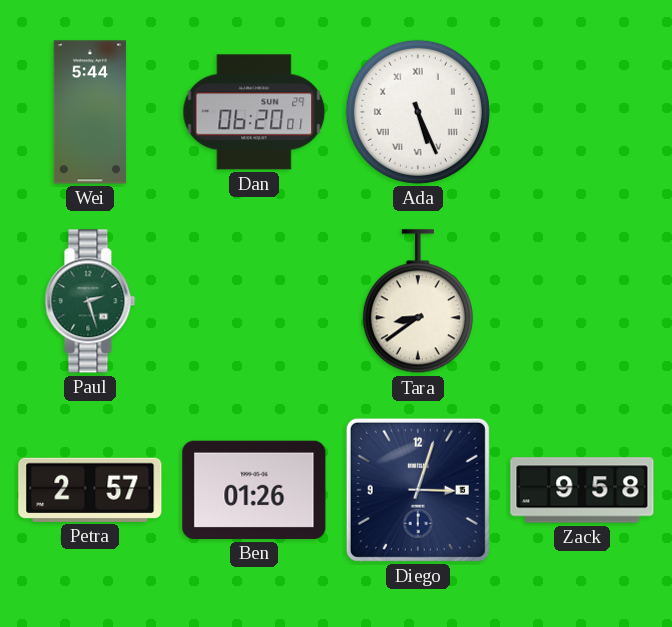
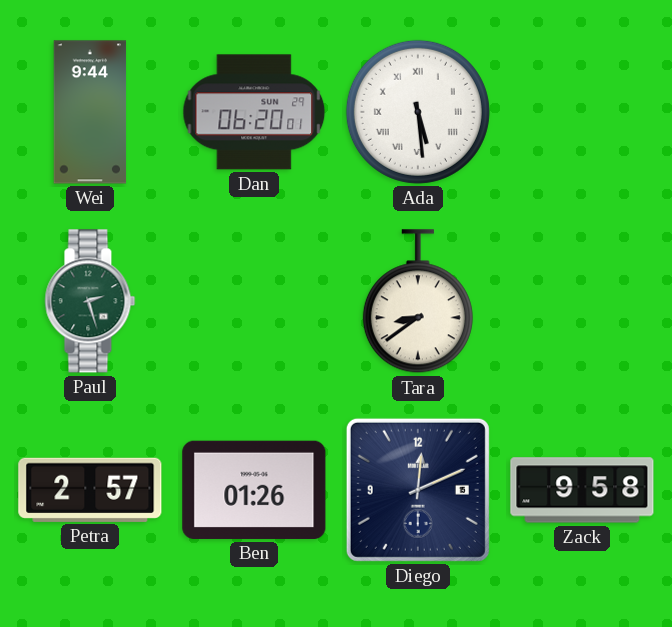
Wei: 5:44 -> 9:44 (90, 112)
Ada: 5:26 -> 5:29 (418, 112)
Diego: 3:03 -> 12:11 (418, 490)
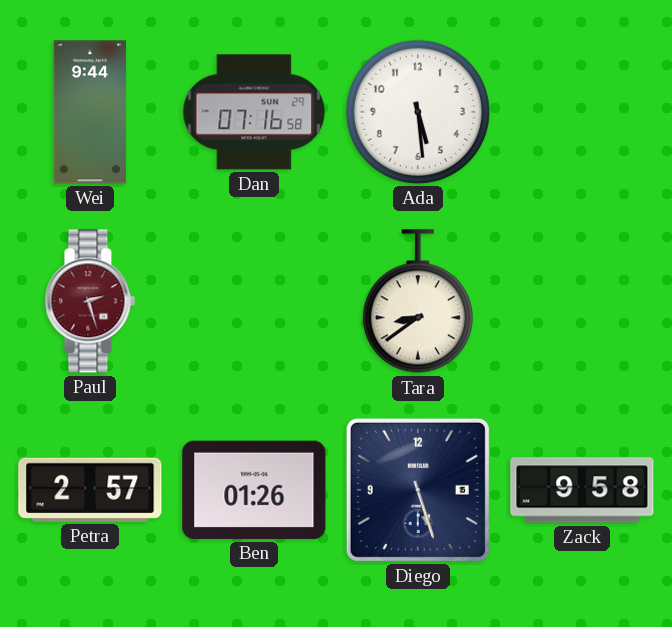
Dan: 06:20 -> 07:16 (254, 112)
Ada numerals: Roman -> Arabic (418, 112)
Paul dial: green -> burgundy (90, 301)
Diego: 12:11 -> 5:27 (418, 490)
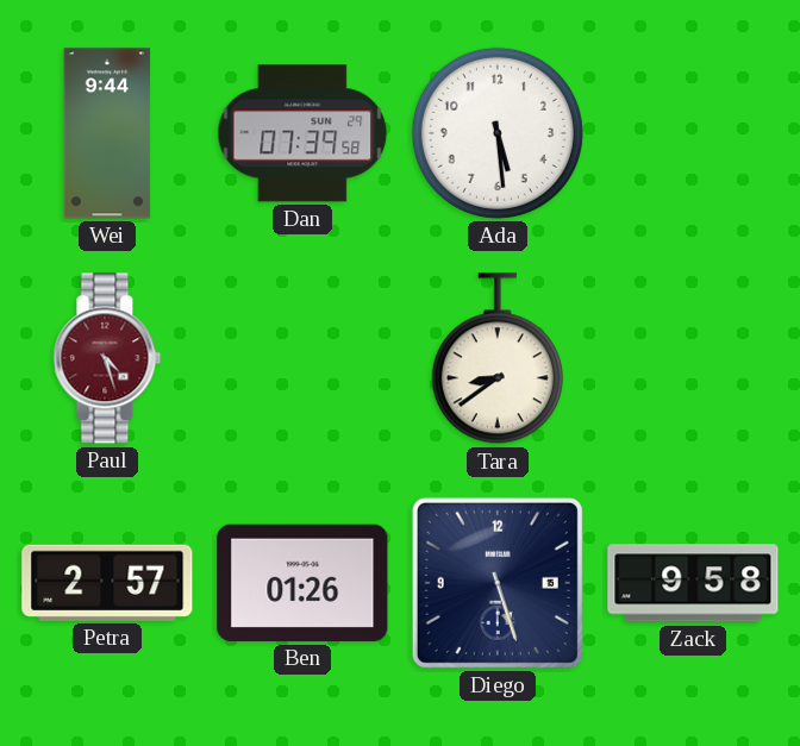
Dan: 07:16 -> 07:39 (302, 133)
Paul: 2:27 -> 4:27 (107, 358)
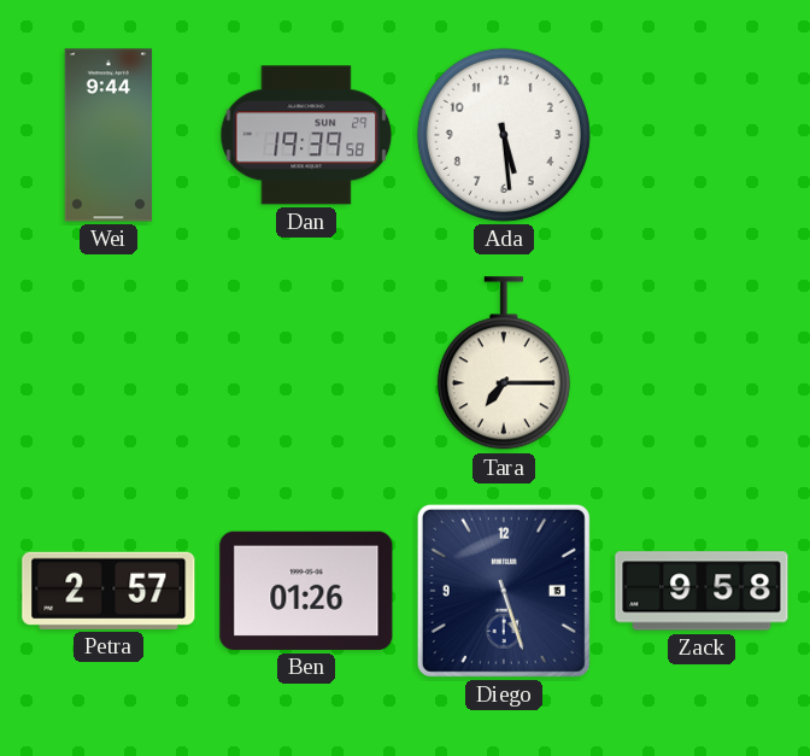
Dan: 07:39 -> 19:39 (306, 135)
Paul: 4:27 -> none (107, 358)
Tara: 8:39 -> 7:15 (504, 364)
